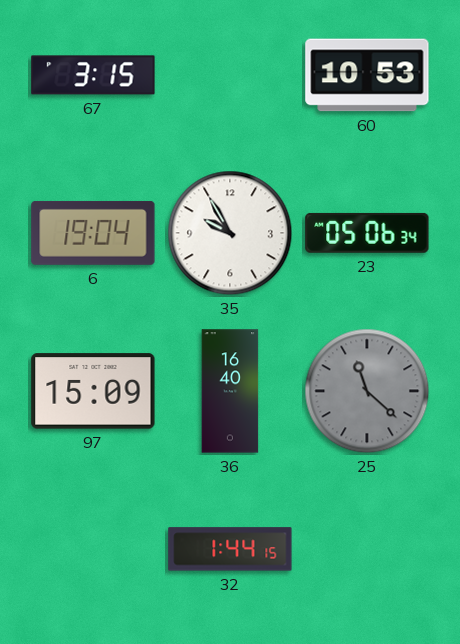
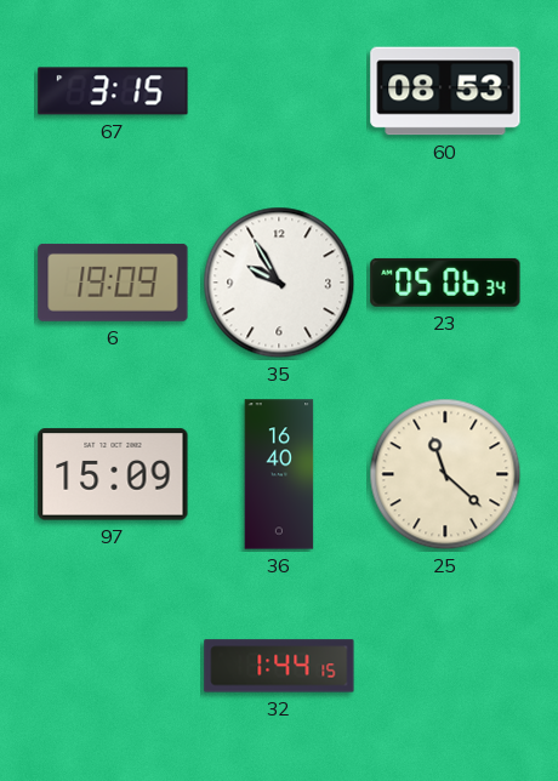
60: 10:53 -> 08:53 (445, 91)
6: 19:04 -> 19:09 (113, 283)
25 dial: grey -> cream (445, 474)
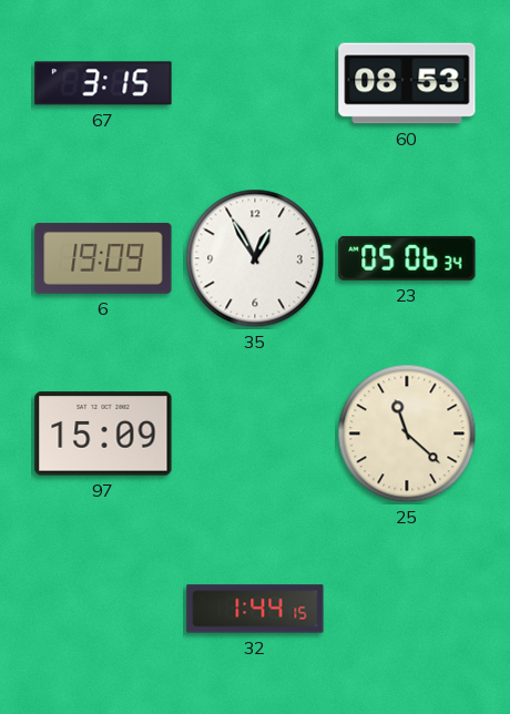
35: 9:55 -> 12:55 (255, 258)
36: 16:40 -> none (279, 474)
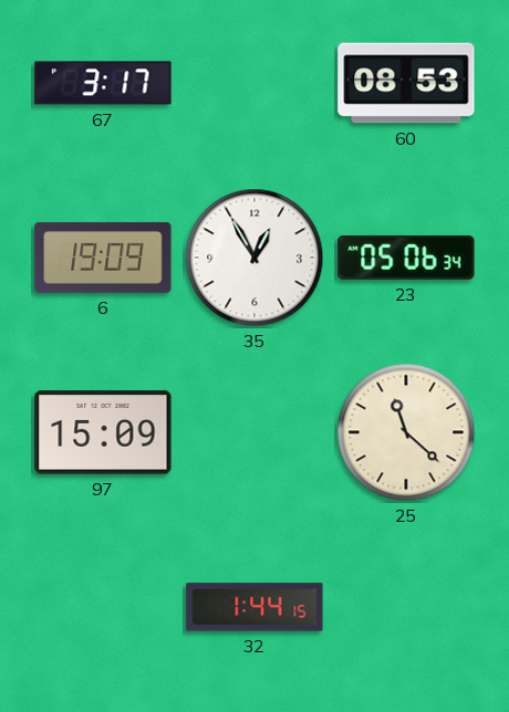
67: 3:15 -> 3:17 (103, 83)
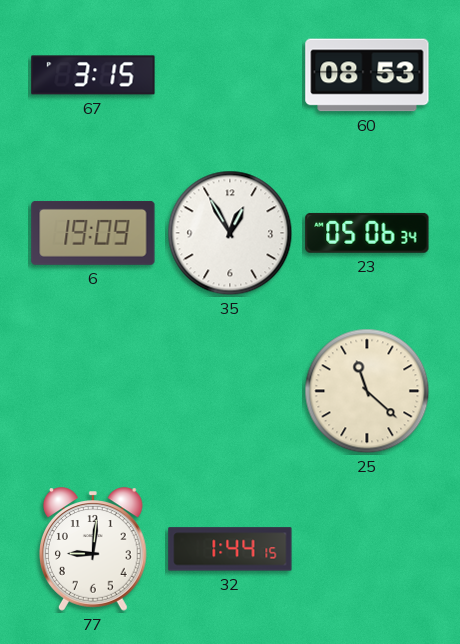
67: 3:17 -> 3:15 (93, 75)
97: 15:09 -> none (103, 432)
77: none -> 9:01 (94, 549)
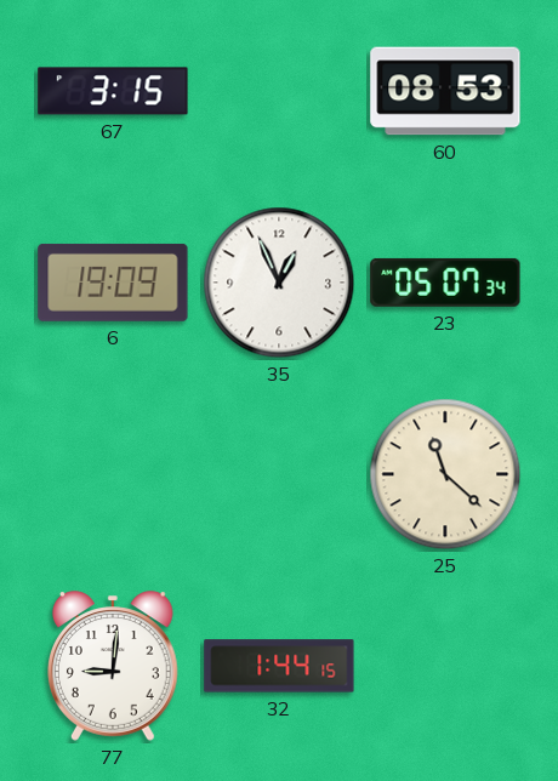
35: 12:55 -> 12:56 (279, 283)
23: 05:06 -> 05:07 (445, 283)
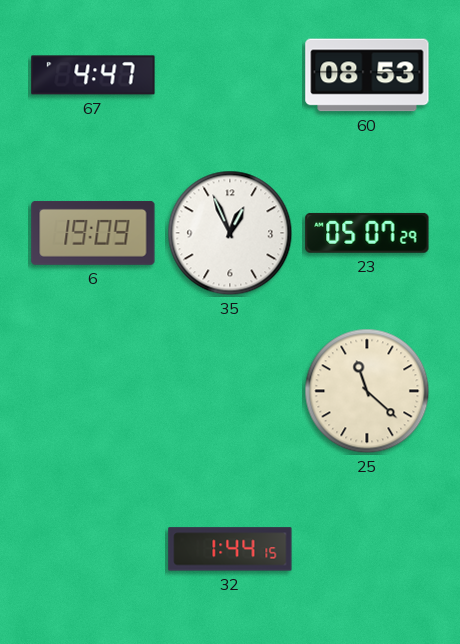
67: 3:15 -> 4:47 (93, 75)
23: 05:07:34 -> 05:07:29 (367, 233)
77: 9:01 -> none (114, 666)
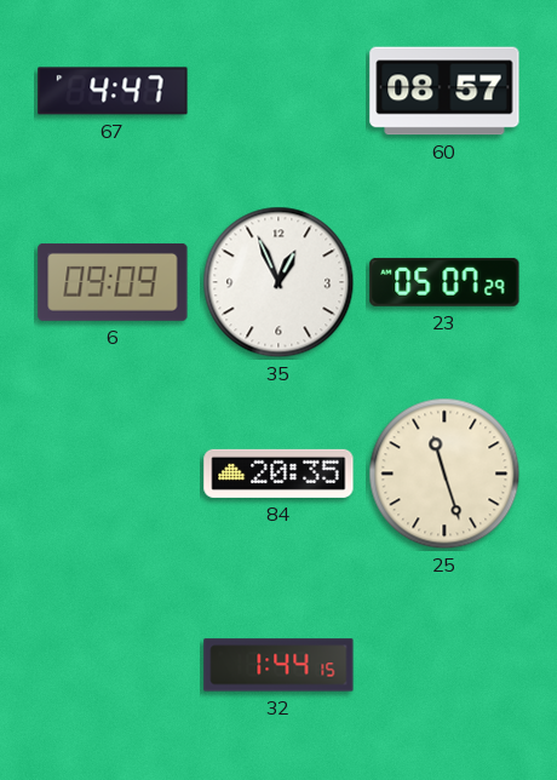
60: 08:53 -> 08:57 (444, 91)
6: 19:09 -> 09:09 (113, 282)
84: none -> 20:35 (278, 474)
25: 11:22 -> 11:27 (444, 474)
